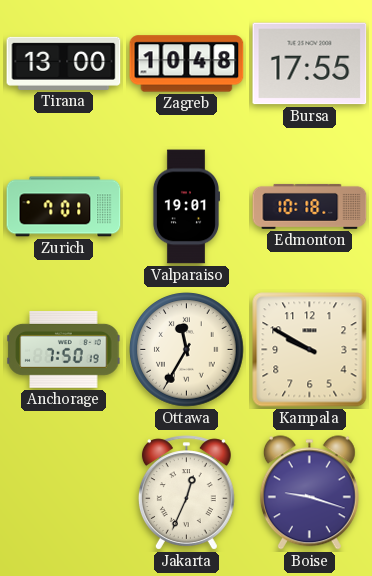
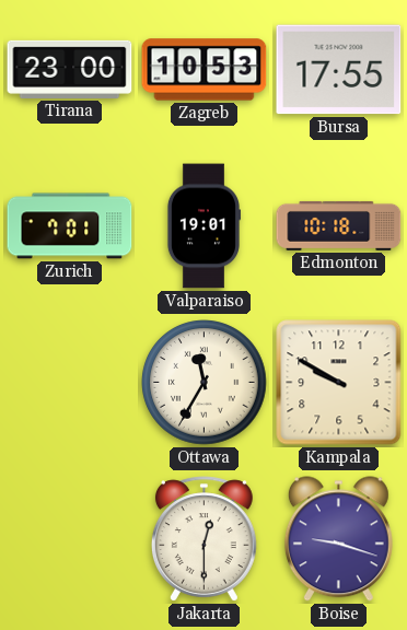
Tirana: 13:00 -> 23:00 (70, 69)
Zagreb: 10:48 -> 10:53 (205, 70)
Anchorage: 7:50 -> none (64, 349)
Jakarta: 12:34 -> 12:30 (203, 539)
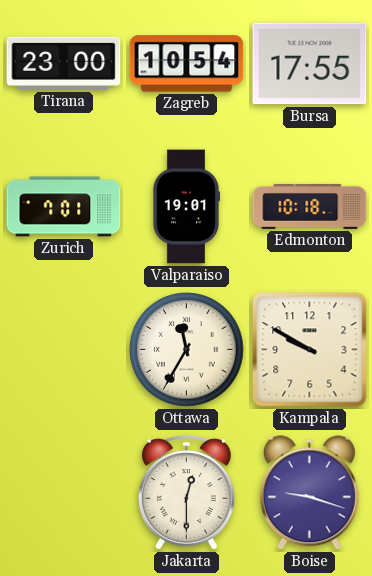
Zagreb: 10:53 -> 10:54 (187, 64)
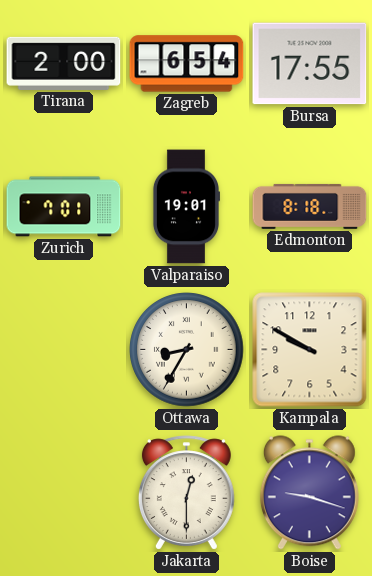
Tirana: 23:00 -> 2:00 (64, 63)
Zagreb: 10:54 -> 6:54 (187, 64)
Edmonton: 10:18 -> 8:18 (310, 206)
Ottawa: 11:35 -> 8:35 (187, 350)
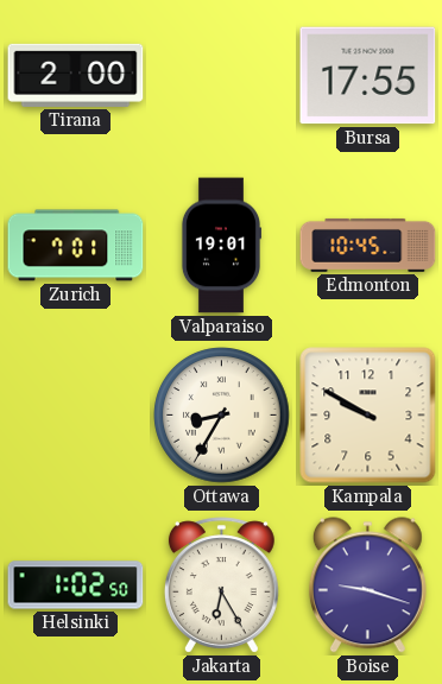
Zagreb: 6:54 -> none (187, 64)
Edmonton: 8:18 -> 10:45 (368, 245)
Helsinki: none -> 1:02 (76, 585)
Jakarta: 12:30 -> 6:25 (221, 585)
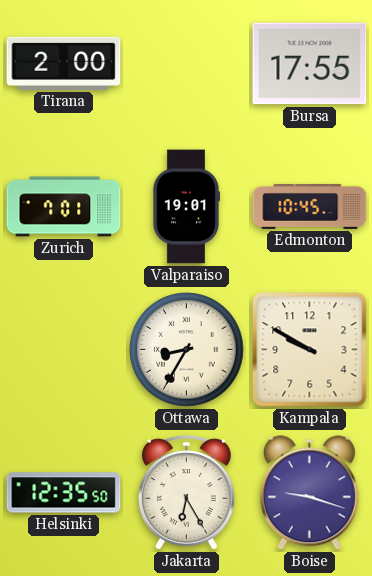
Helsinki: 1:02 -> 12:35 (64, 493)
